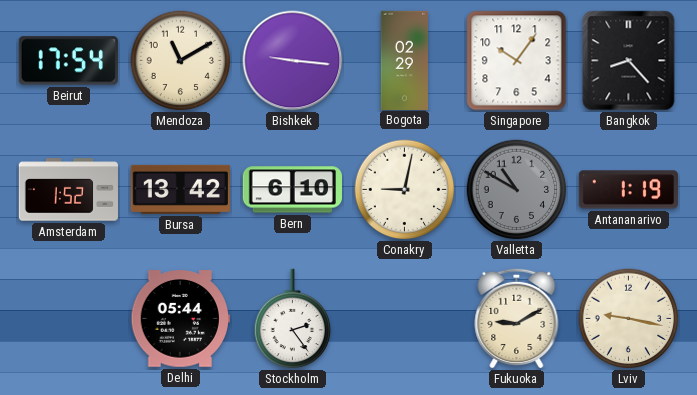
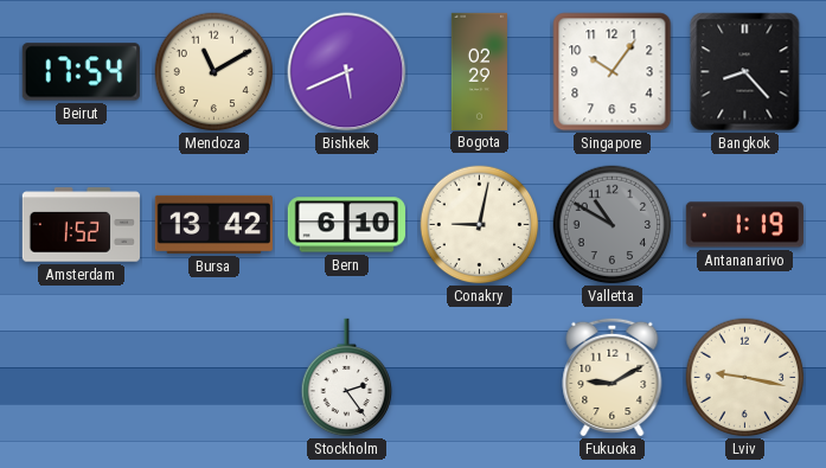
Bishkek: 9:16 -> 5:41 (347, 72)
Delhi: 05:44 -> none (180, 319)
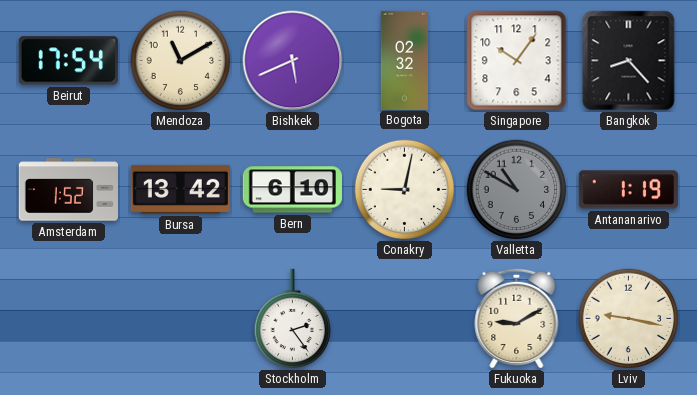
Bogota: 02:29 -> 02:32 (404, 60)
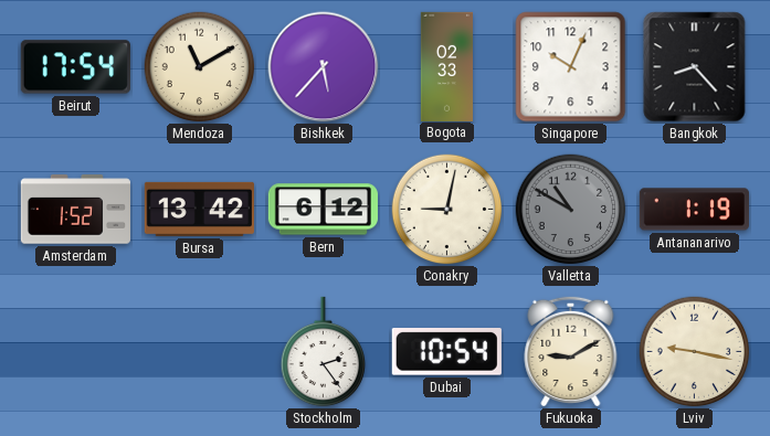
Bishkek: 5:41 -> 5:37 (324, 67)
Bogota: 02:32 -> 02:33 (446, 66)
Singapore: 10:06 -> 10:04 (571, 67)
Bern: 6:10 -> 6:12 (323, 210)
Dubai: none -> 10:54 (446, 352)
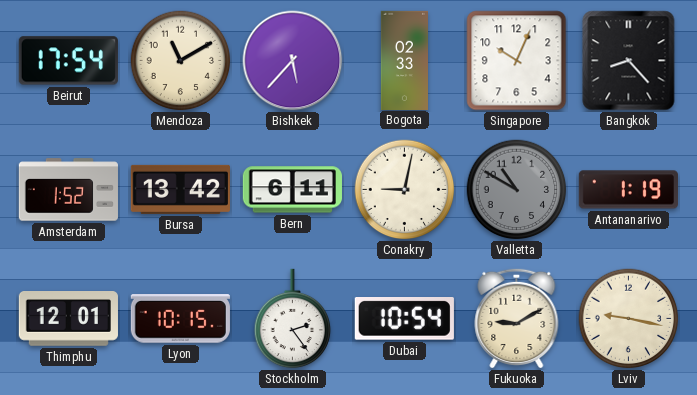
Bern: 6:12 -> 6:11 (292, 190)
Thimphu: none -> 12:01 (68, 319)
Lyon: none -> 10:15 (180, 319)
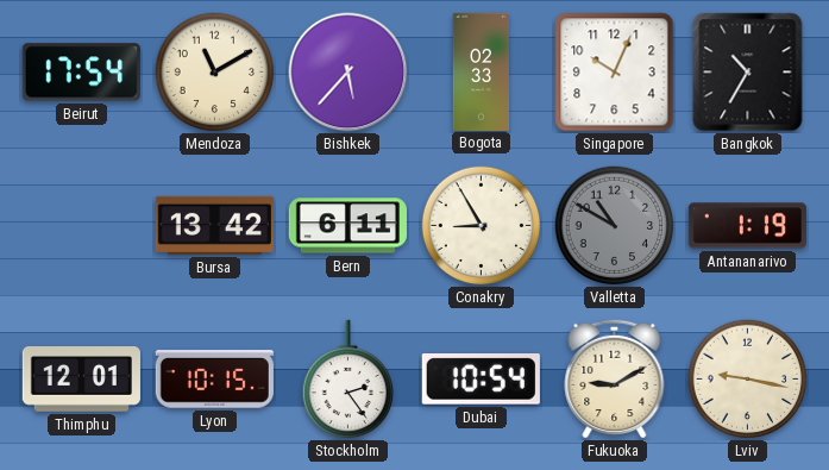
Bangkok: 8:23 -> 10:35 (748, 73)
Amsterdam: 1:52 -> none (68, 190)
Conakry: 9:02 -> 8:55 (482, 226)
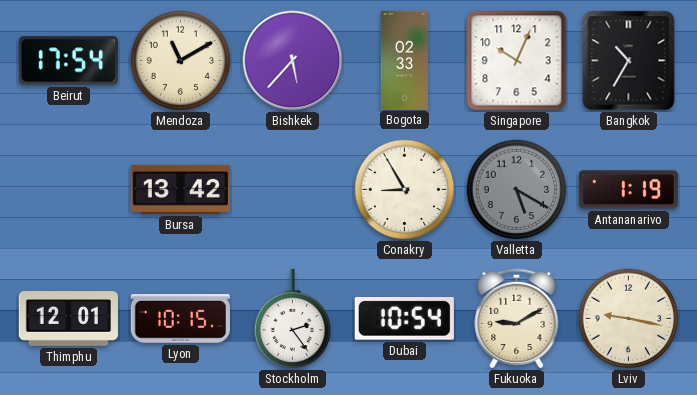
Bern: 6:11 -> none (347, 226)
Valletta: 10:50 -> 5:20 (517, 190)
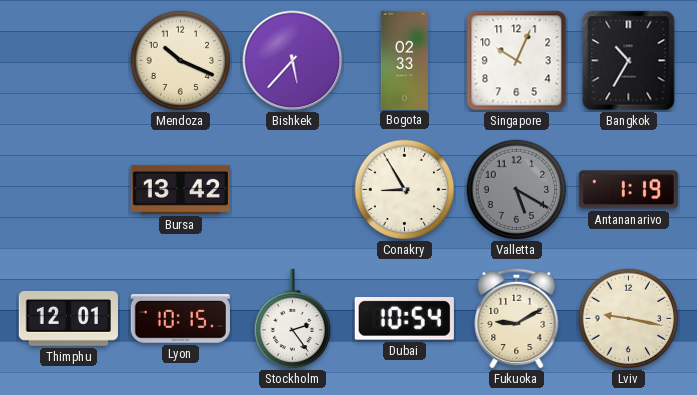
Beirut: 17:54 -> none (68, 61)
Mendoza: 11:10 -> 10:19 (181, 61)
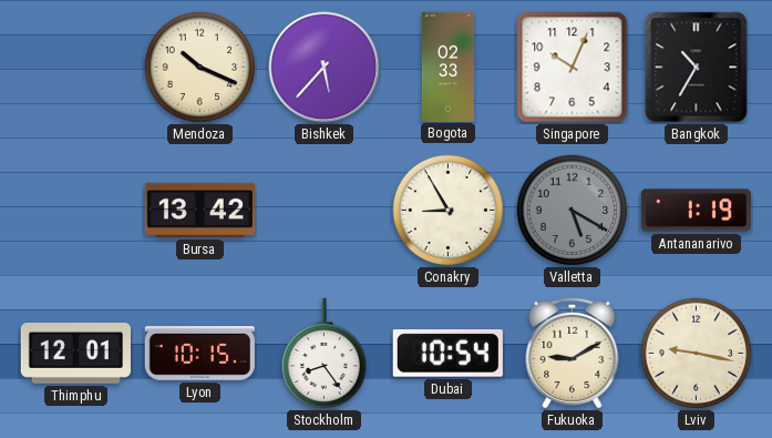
Stockholm: 2:24 -> 8:24 (325, 354)
